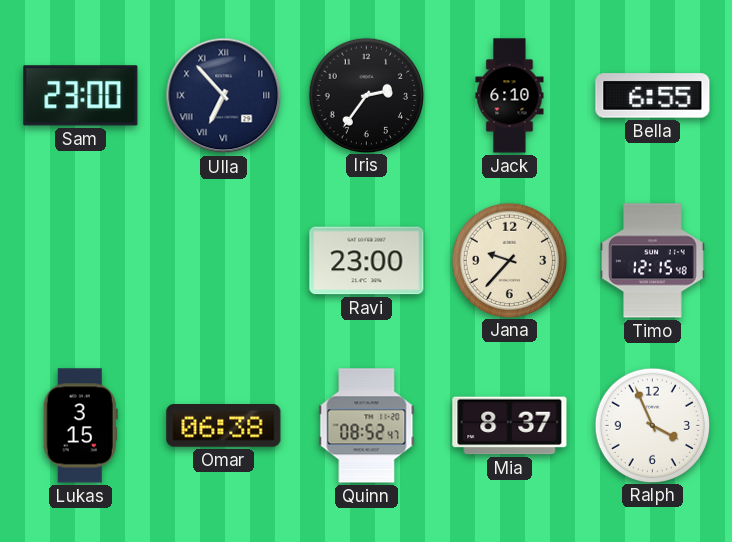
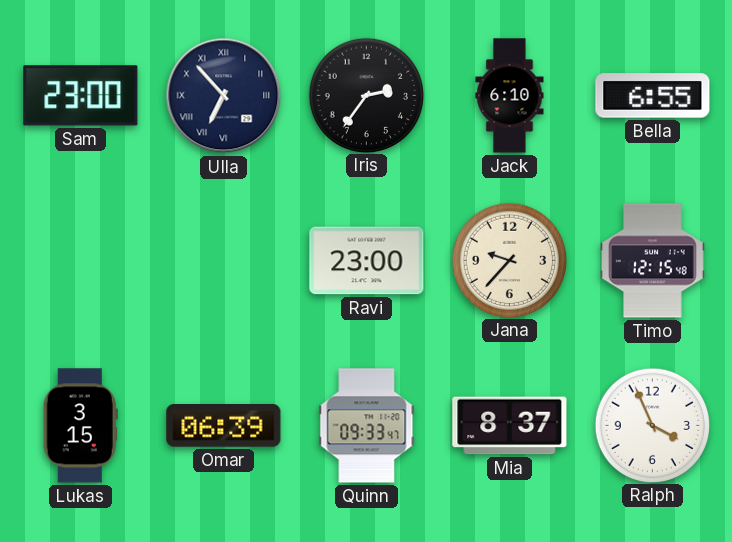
Omar: 06:38 -> 06:39 (224, 426)
Quinn: 08:52 -> 09:33 (367, 426)
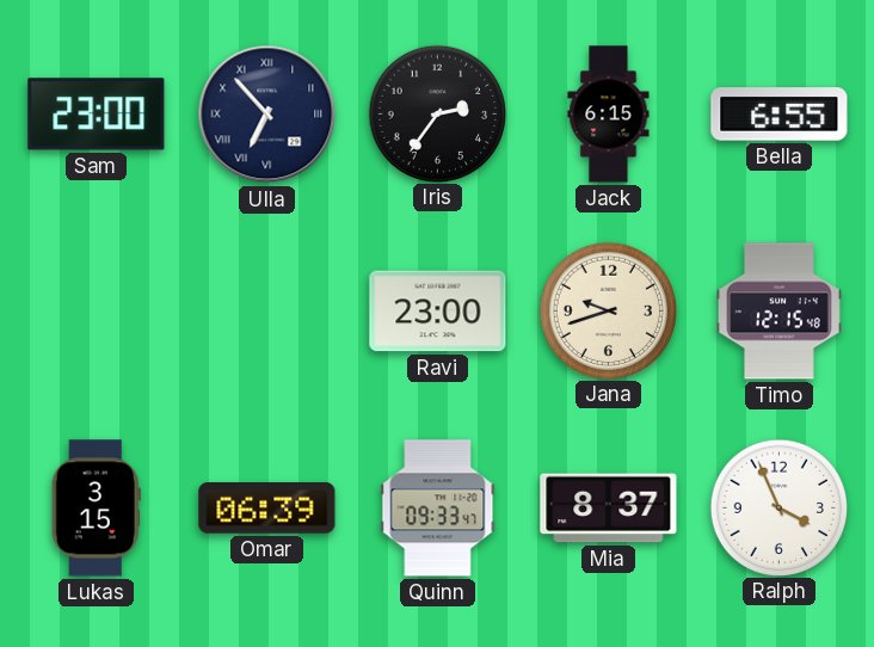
Jack: 6:10 -> 6:15 (609, 115)
Jana: 9:37 -> 9:42 (608, 310)
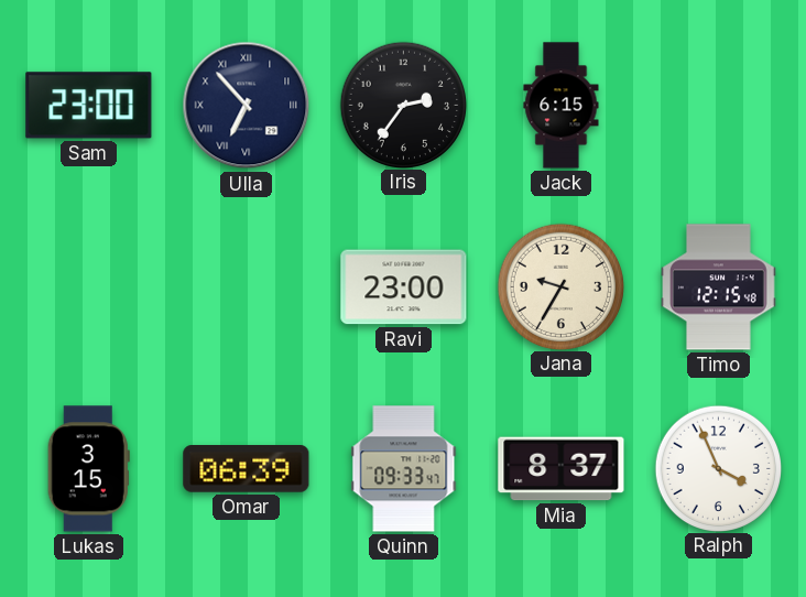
Bella: 6:55 -> none (780, 115)
Jana: 9:42 -> 9:35 (560, 286)
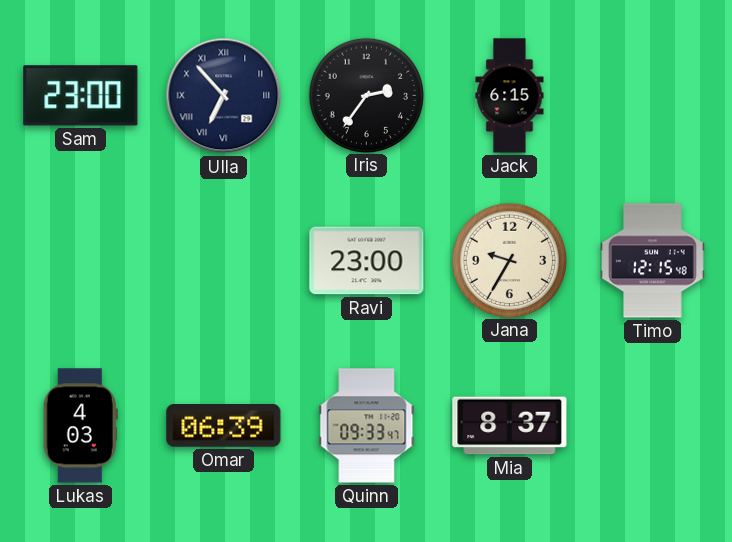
Lukas: 3:15 -> 4:03 (80, 426)
Ralph: 3:56 -> none (718, 468)
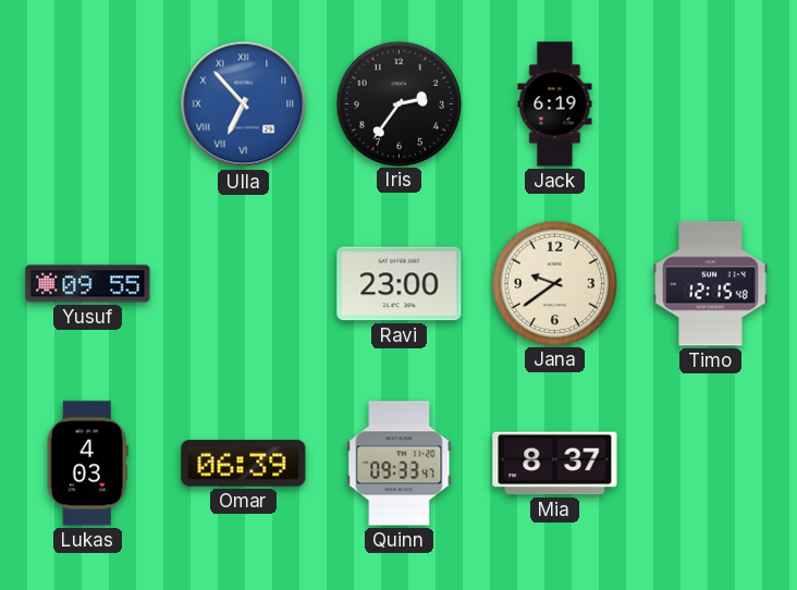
Sam: 23:00 -> none (81, 96)
Ulla dial: navy -> blue (244, 105)
Jack: 6:15 -> 6:19 (555, 105)
Yusuf: none -> 09:55 (88, 284)
Jana: 9:35 -> 9:39 (554, 283)
